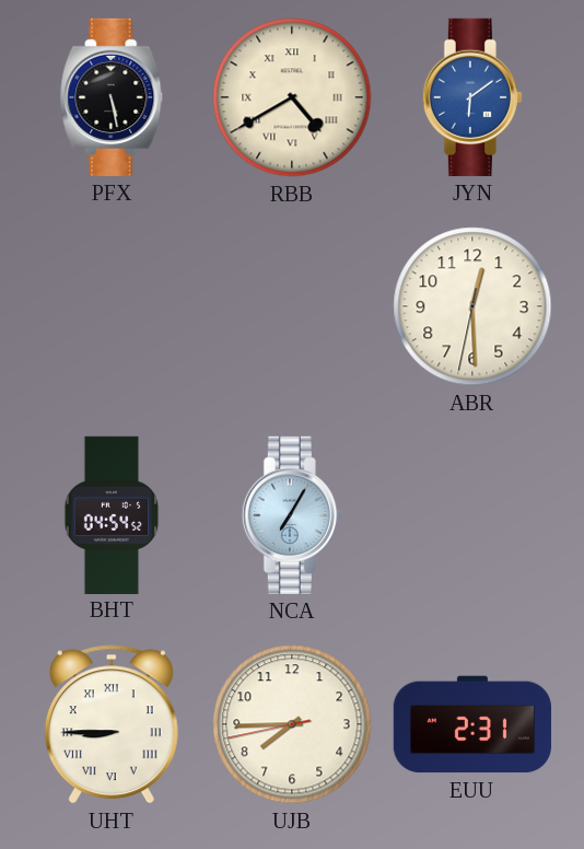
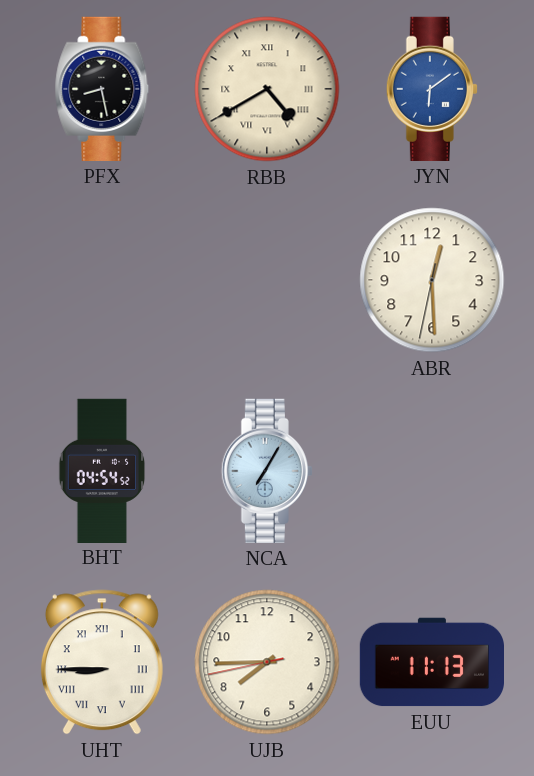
PFX: 5:28 -> 8:28 (102, 89)
EUU: 2:31 -> 11:13 (431, 662)
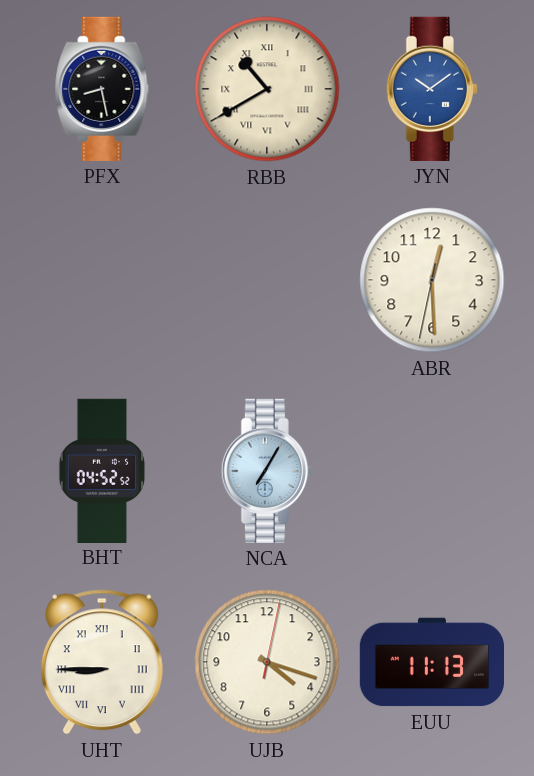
RBB: 4:40 -> 10:40 (267, 89)
JYN: 6:09 -> 10:09 (432, 89)
BHT: 04:54 -> 04:52 (102, 470)
UJB: 7:44 -> 4:18 (267, 662)
